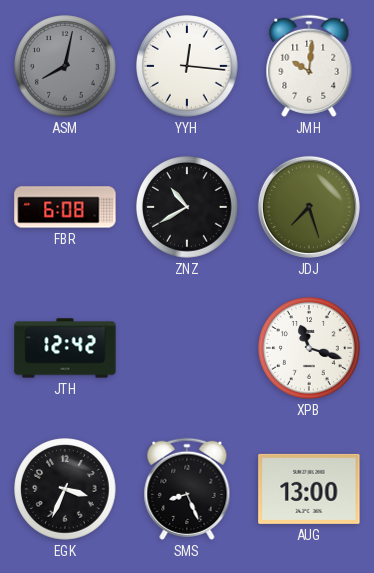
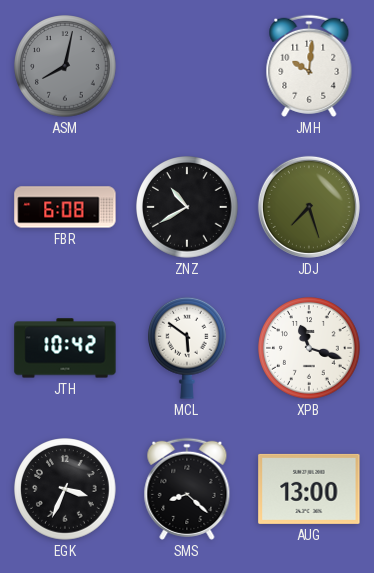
YYH: 12:16 -> none (187, 66)
JTH: 12:42 -> 10:42 (65, 348)
MCL: none -> 5:51 (188, 348)
SMS: 8:26 -> 8:22 (187, 489)
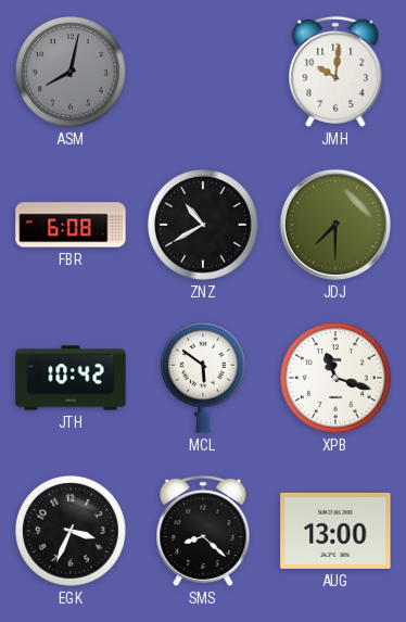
JDJ: 7:27 -> 7:30 (335, 225)
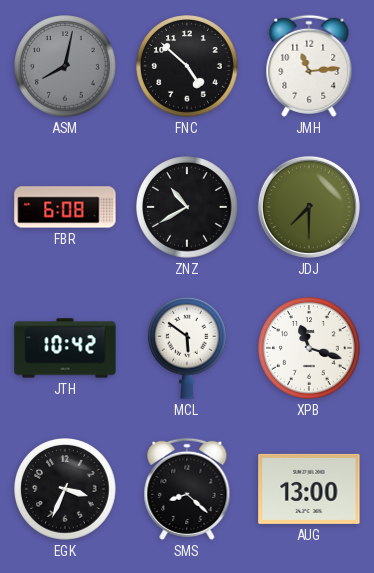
FNC: none -> 4:52 (187, 66)
JMH: 10:01 -> 11:14 (309, 66)
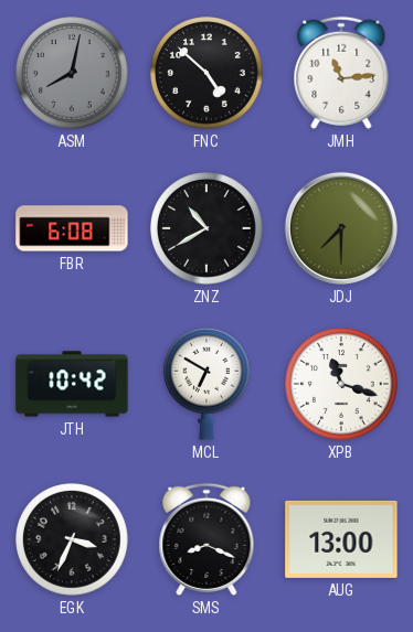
MCL: 5:51 -> 6:50 (208, 384)
SMS: 8:22 -> 8:19 (206, 539)
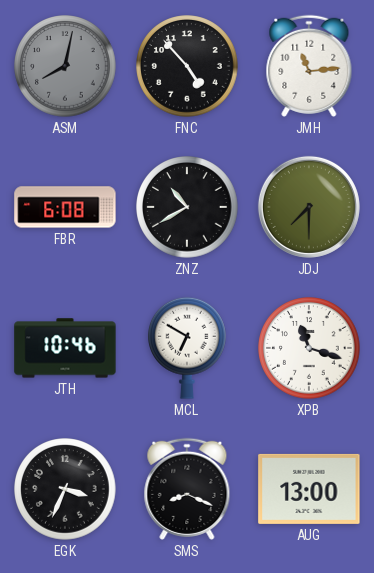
FNC: 4:52 -> 4:53 (187, 66)
JTH: 10:42 -> 10:46 (65, 348)
